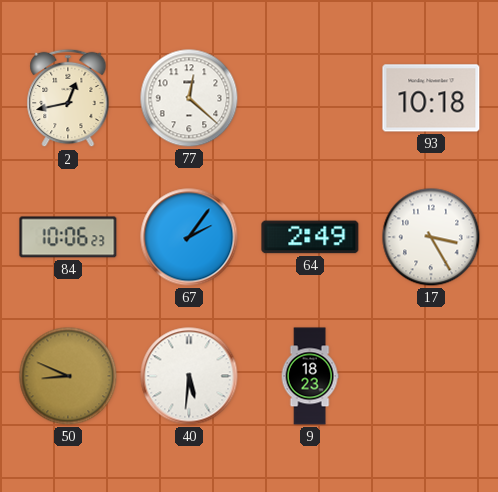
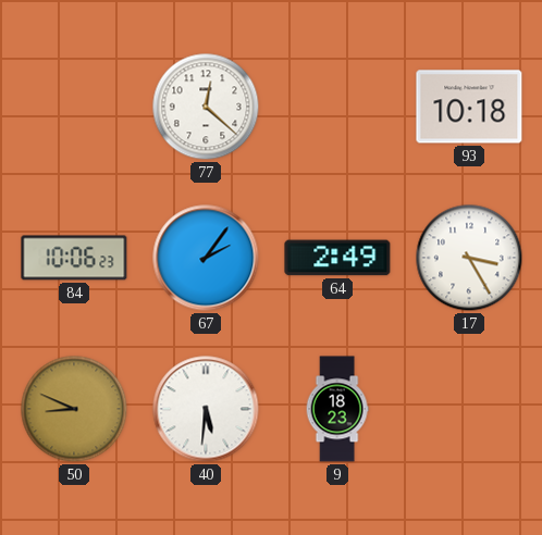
2: 12:43 -> none (68, 98)
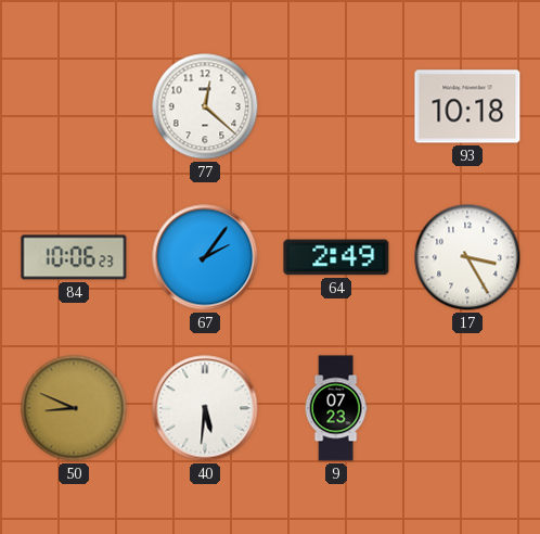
9: 18:23 -> 07:23 (336, 408)
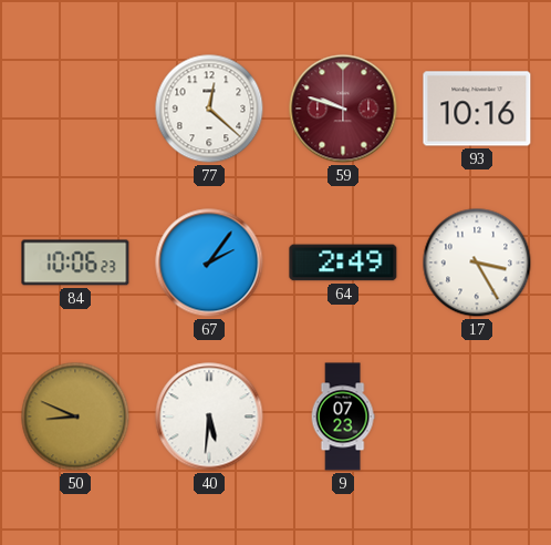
59: none -> 9:48 (343, 109)
93: 10:18 -> 10:16 (477, 109)
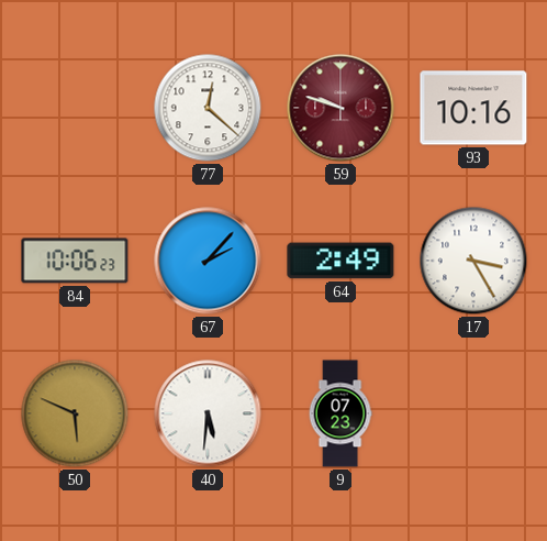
67: 2:06 -> 2:07 (208, 261)
50: 8:49 -> 5:49 (75, 413)
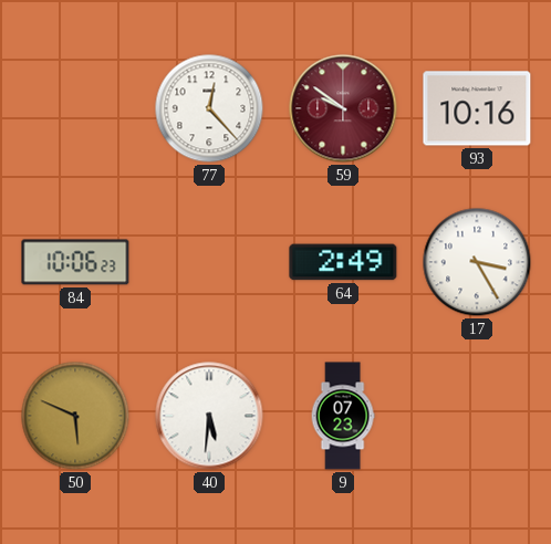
77: 12:22 -> 12:23 (209, 108)
59: 9:48 -> 9:51 (343, 108)
67: 2:07 -> none (208, 261)
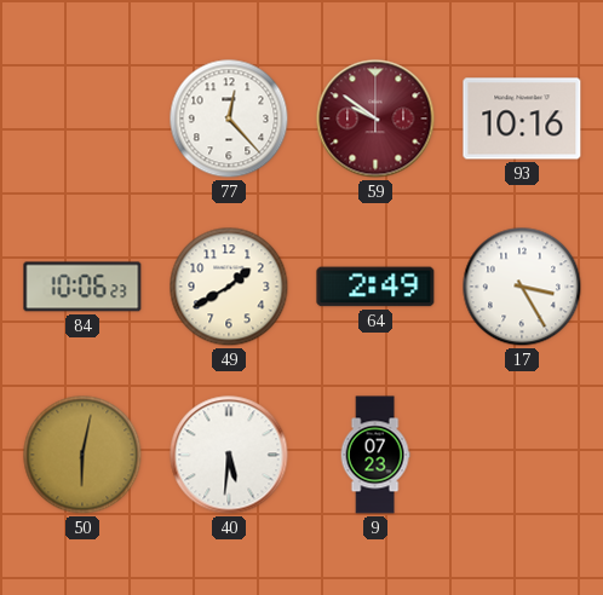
49: none -> 1:40 (229, 287)
50: 5:49 -> 6:02 (82, 455)
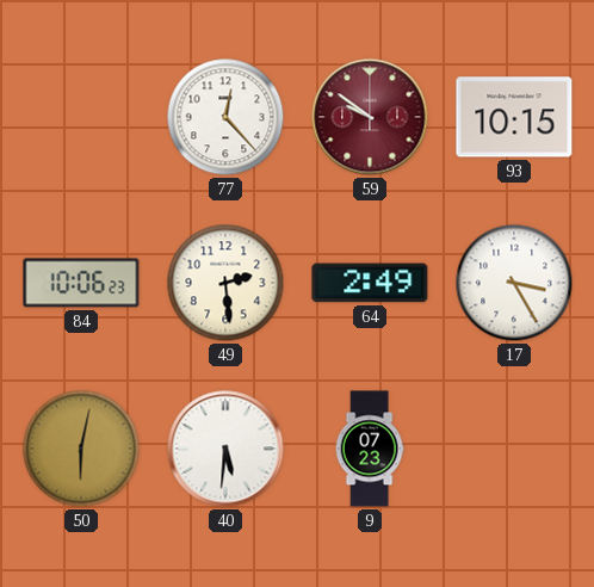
93: 10:16 -> 10:15 (514, 117)
49: 1:40 -> 2:29 (225, 283)
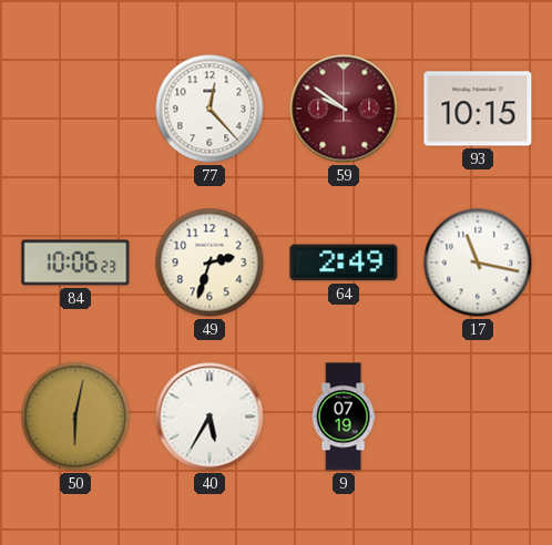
49: 2:29 -> 2:33 (209, 263)
17: 3:25 -> 11:17 (478, 263)
40: 5:31 -> 5:35 (209, 417)
9: 07:23 -> 07:19 (344, 417)
